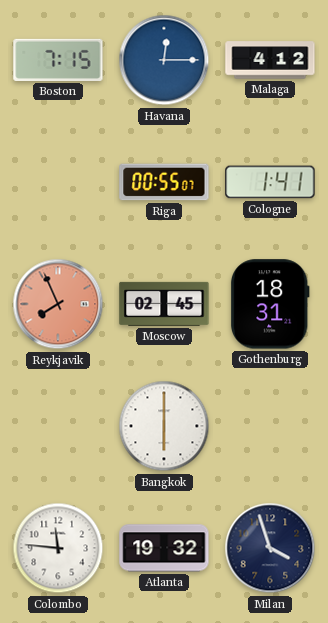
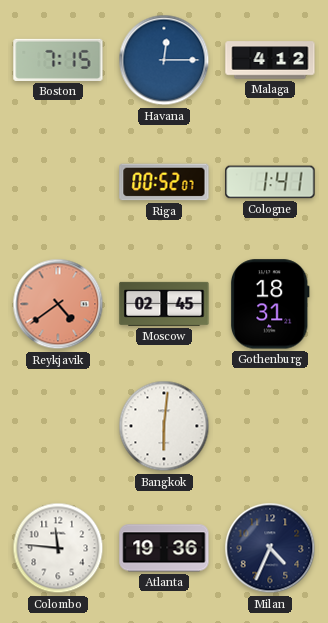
Riga: 00:55 -> 00:52 (164, 182)
Reykjavik: 7:56 -> 4:39 (58, 304)
Bangkok: 6:00 -> 6:01 (164, 426)
Atlanta: 19:32 -> 19:36 (164, 548)
Milan: 3:57 -> 4:34 (270, 548)
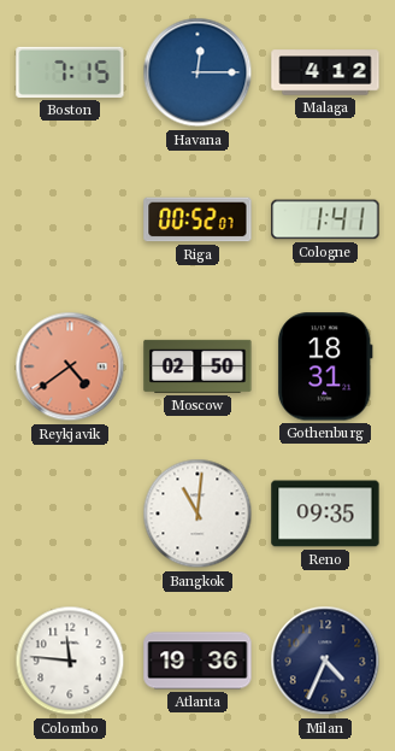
Moscow: 02:45 -> 02:50 (197, 366)
Bangkok: 6:01 -> 11:01 (197, 514)
Reno: none -> 09:35 (325, 514)
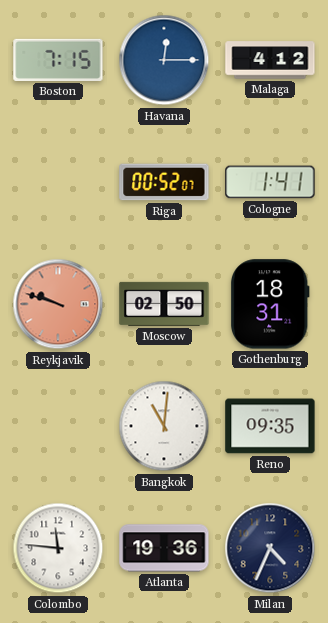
Reykjavik: 4:39 -> 9:48 (58, 304)
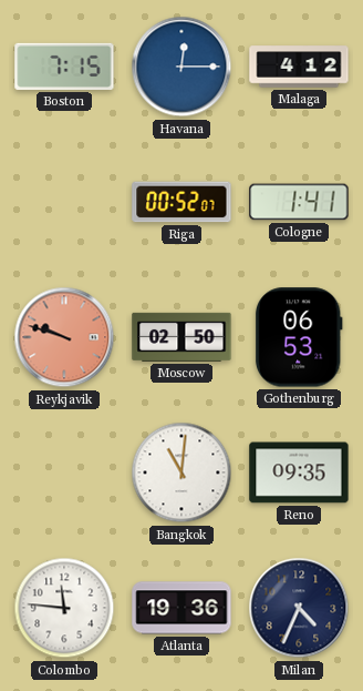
Gothenburg: 18:31 -> 06:53 (299, 337)
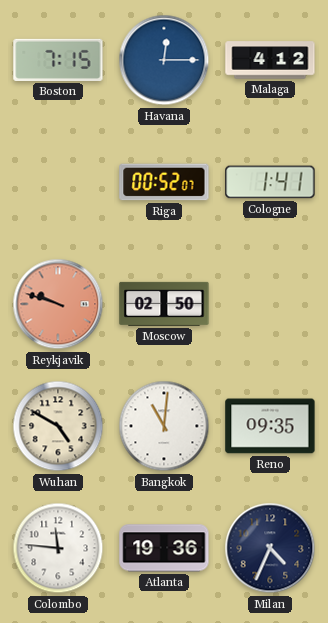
Gothenburg: 06:53 -> none (299, 337)
Wuhan: none -> 4:50 (58, 426)
